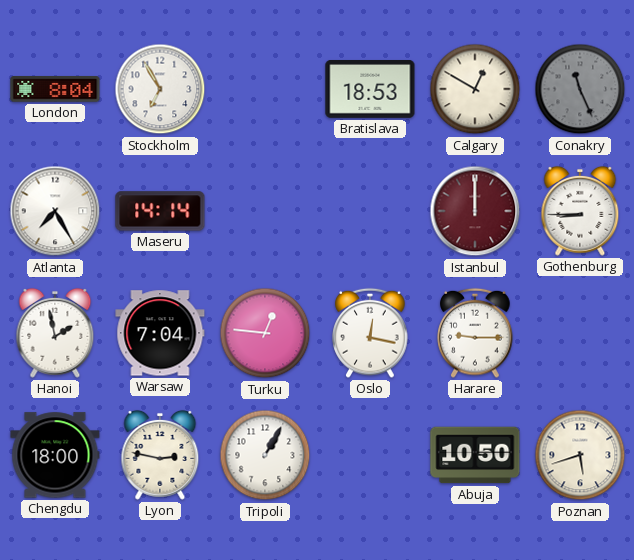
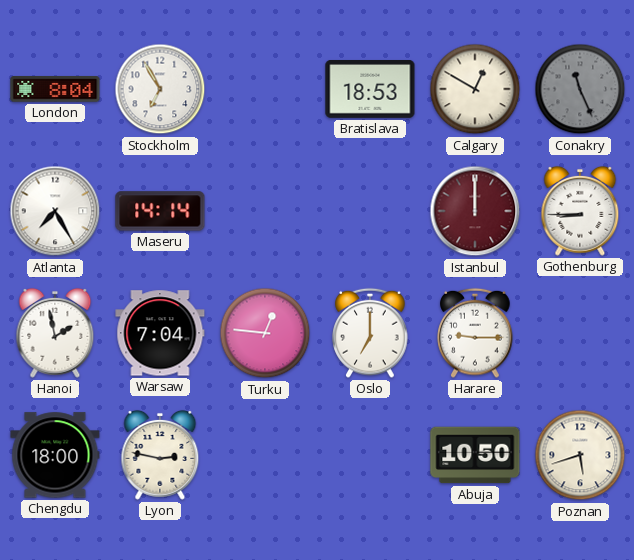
Oslo: 12:17 -> 7:00 (370, 333)
Tripoli: 1:05 -> none (265, 455)
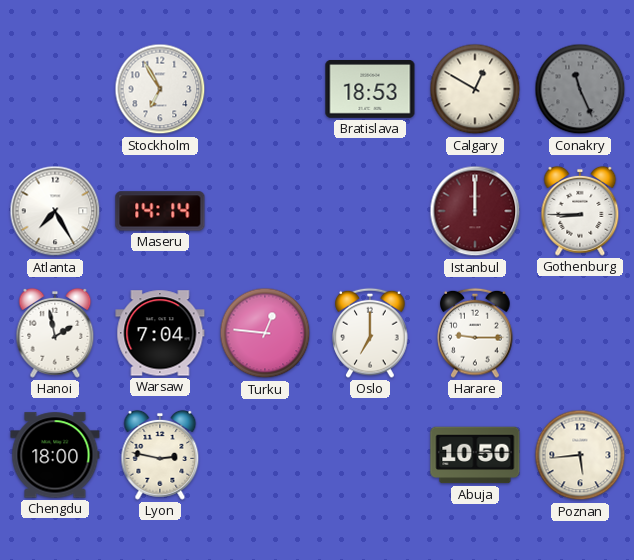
London: 8:04 -> none (55, 89)
Poznan: 5:42 -> 5:44 (580, 455)
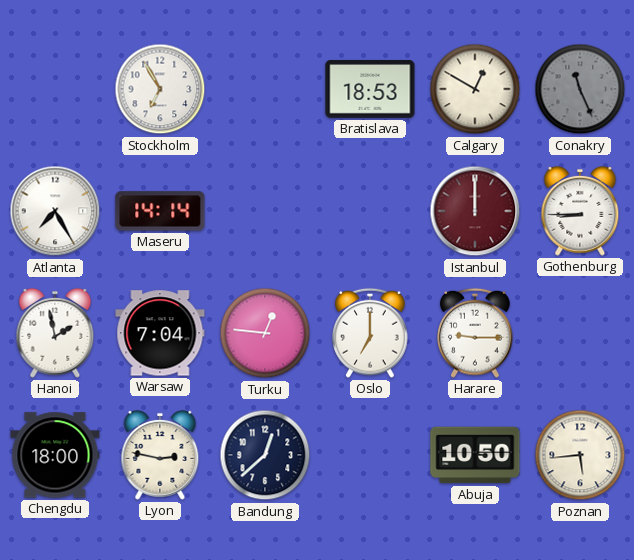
Bandung: none -> 12:38 (265, 455)
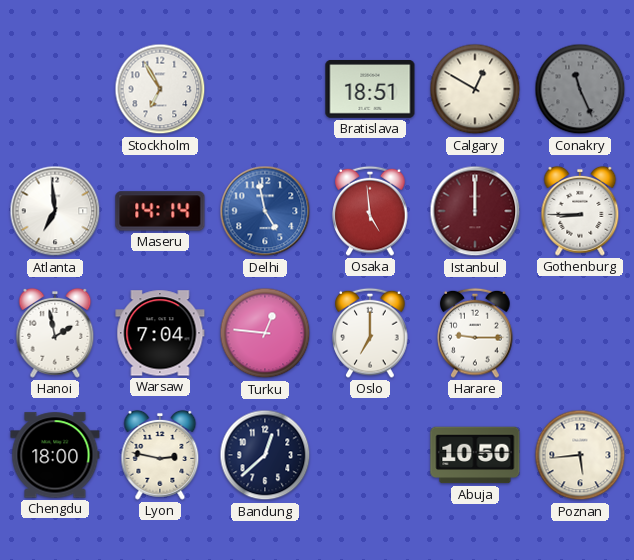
Bratislava: 18:53 -> 18:51 (370, 90)
Atlanta: 7:25 -> 6:59 (55, 211)
Delhi: none -> 4:58 (265, 211)
Osaka: none -> 4:59 (370, 211)
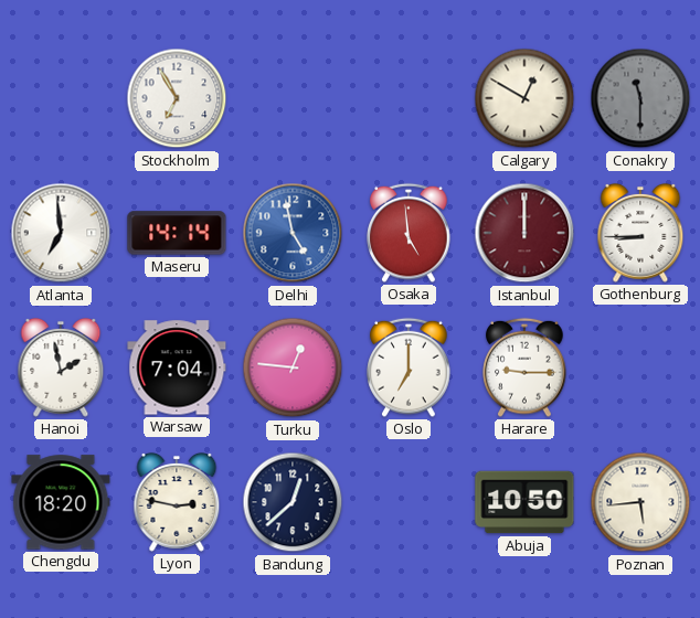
Bratislava: 18:51 -> none (370, 90)
Conakry: 11:26 -> 11:30 (640, 98)
Chengdu: 18:00 -> 18:20 (61, 502)
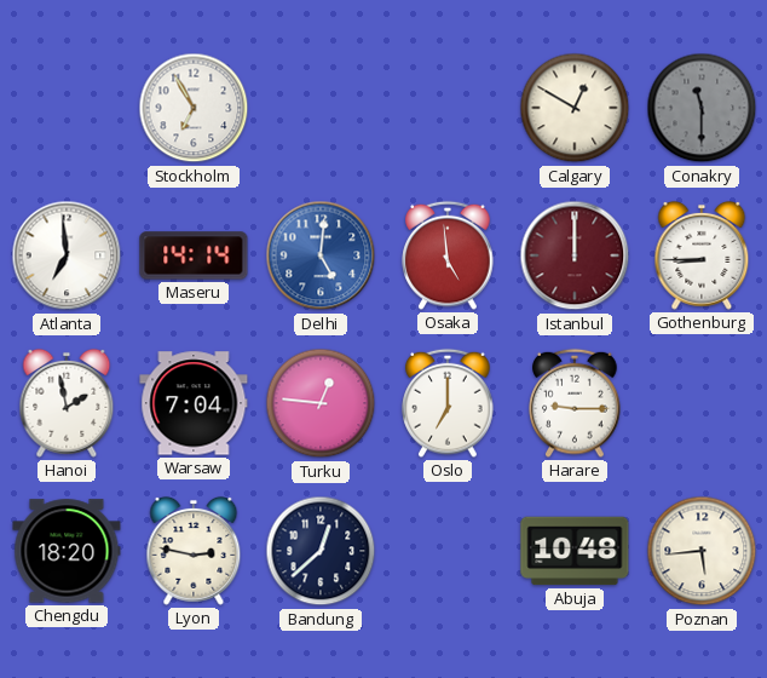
Delhi: 4:58 -> 5:01 (321, 255)
Abuja: 10:50 -> 10:48 (575, 551)
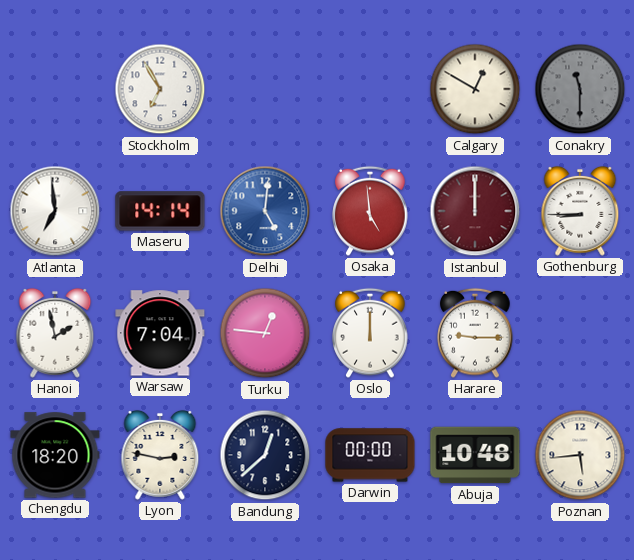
Oslo: 7:00 -> 12:00 (370, 333)
Darwin: none -> 00:00 (370, 455)
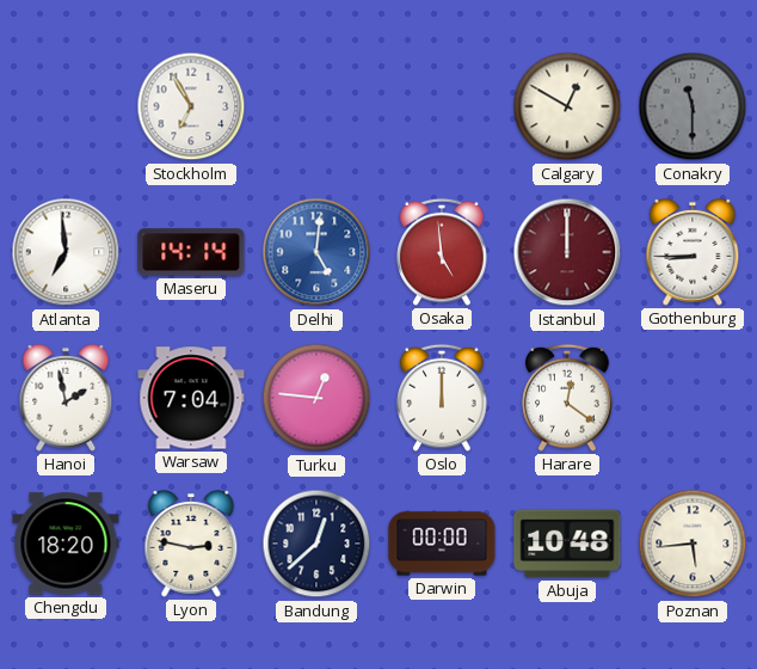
Harare: 9:15 -> 12:21 (567, 398)
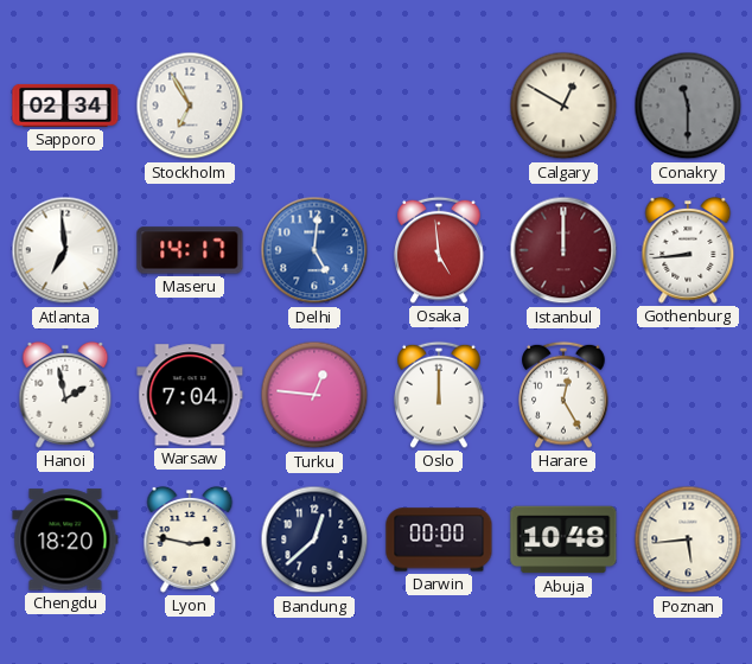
Sapporo: none -> 02:34 (65, 106)
Maseru: 14:14 -> 14:17 (190, 250)
Gothenburg: 8:45 -> 8:44 (688, 250)
Harare: 12:21 -> 12:25 (563, 395)
